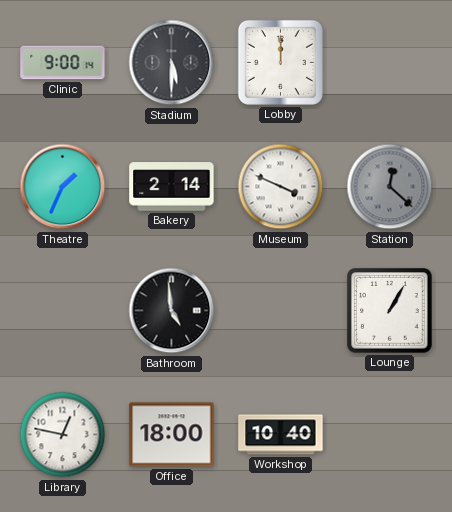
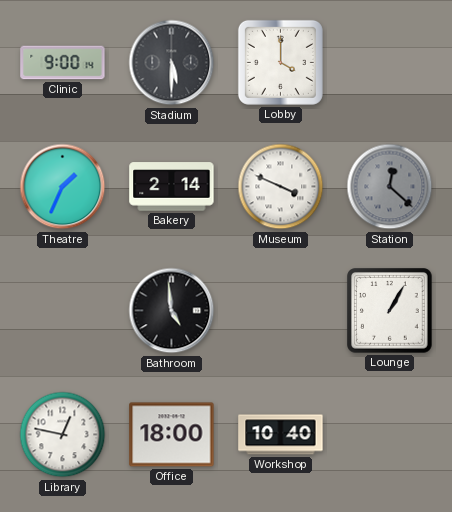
Lobby: 12:00 -> 4:00 (280, 62)
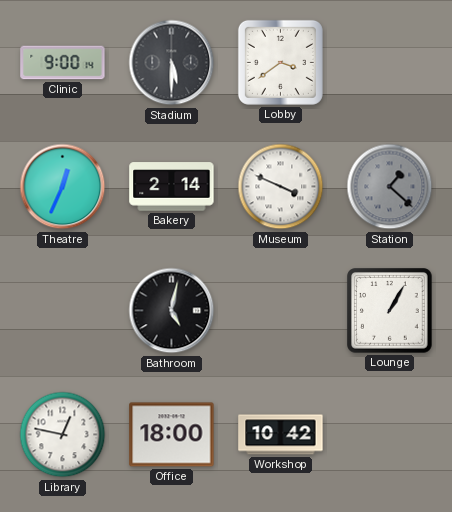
Lobby: 4:00 -> 3:39 (280, 62)
Theatre: 1:34 -> 12:34 (63, 187)
Station: 12:22 -> 1:22 (390, 187)
Bathroom: 4:59 -> 5:02 (172, 311)
Workshop: 10:40 -> 10:42 (281, 435)
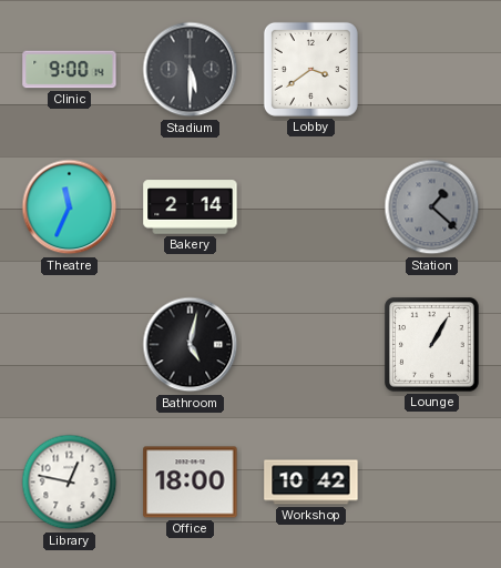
Theatre: 12:34 -> 11:34 (70, 207)
Museum: 3:49 -> none (281, 187)
